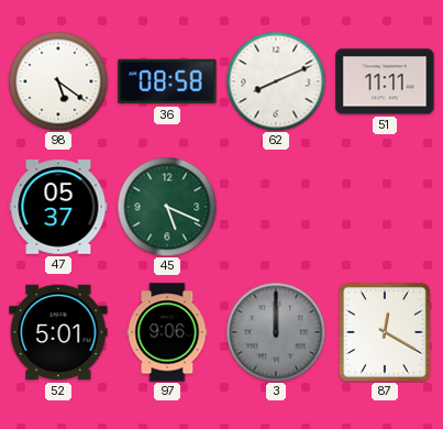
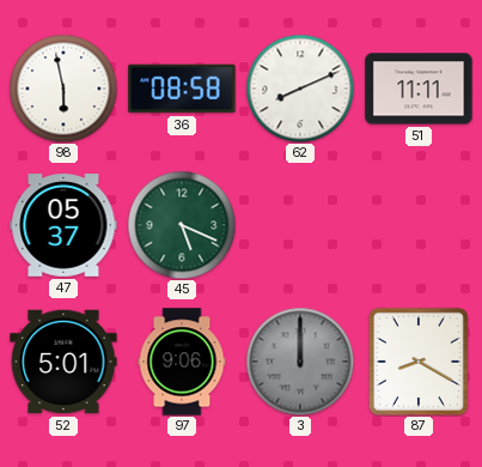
98: 5:21 -> 5:58 (63, 89)
87: 12:20 -> 8:20 (419, 362)
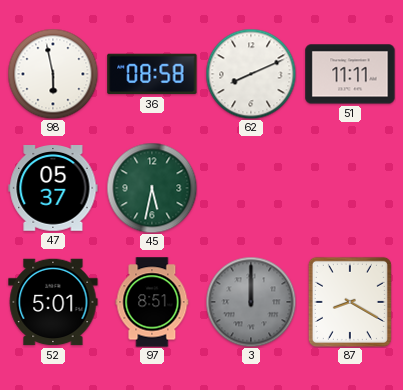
45: 5:19 -> 5:32 (152, 188)
97: 9:06 -> 8:51 (152, 302)
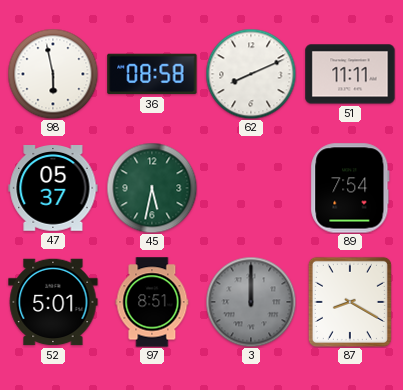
89: none -> 7:54 (350, 188)
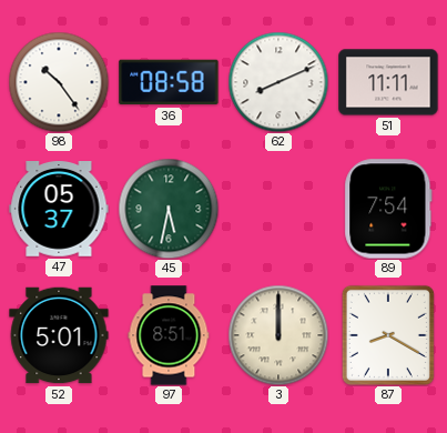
98: 5:58 -> 10:24 (59, 82)
3 dial: grey -> cream (278, 335)
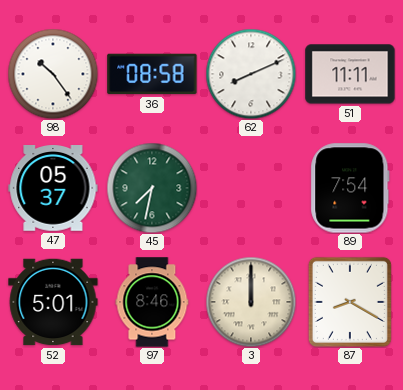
45: 5:32 -> 7:32 (152, 188)
97: 8:51 -> 8:46 (152, 302)
